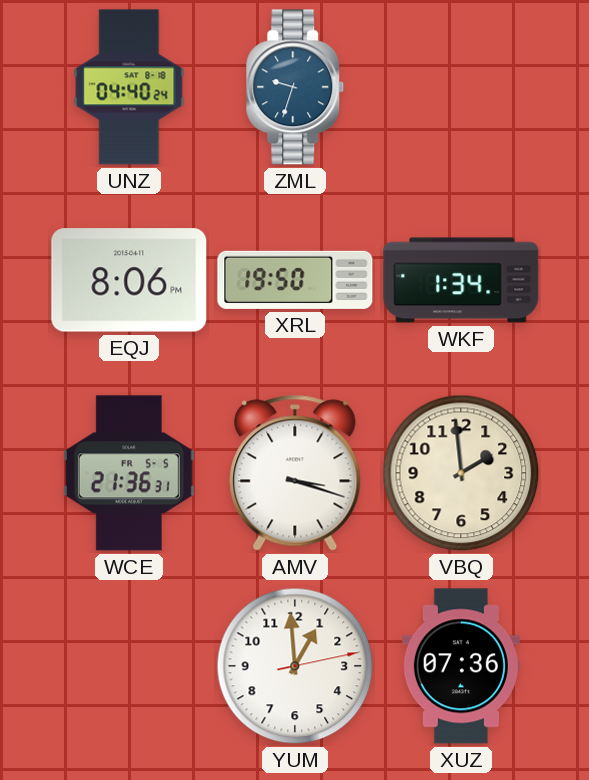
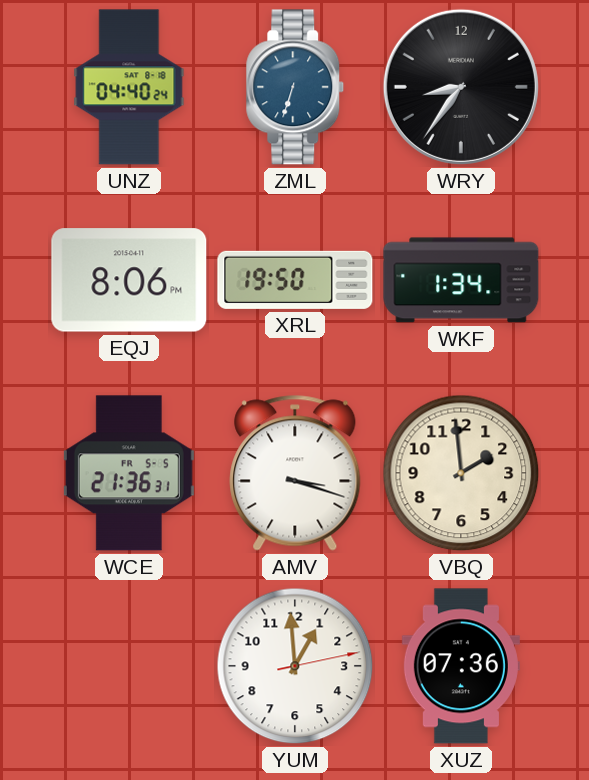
ZML: 9:33 -> 6:33 (295, 87)
WRY: none -> 8:36 (461, 87)
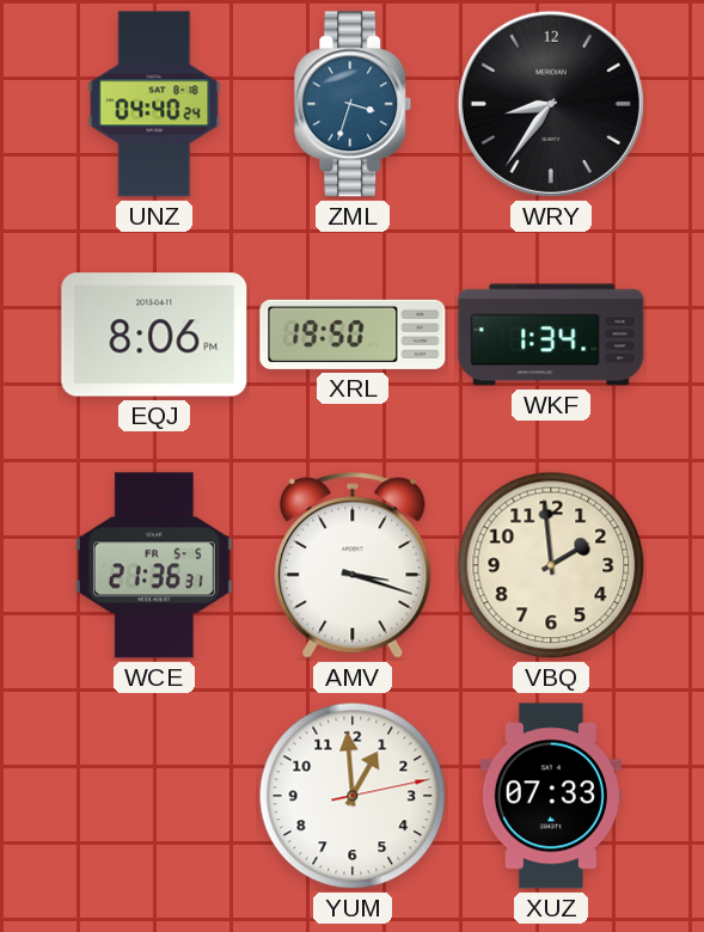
ZML: 6:33 -> 3:33 (353, 104)
XUZ: 07:36 -> 07:33 (551, 796)
